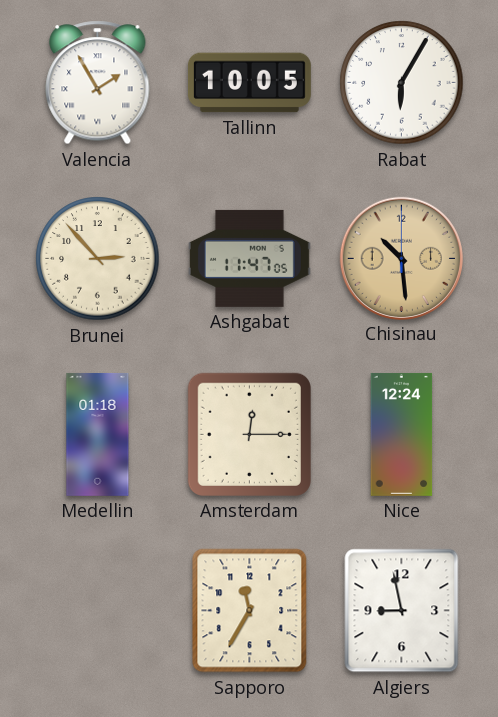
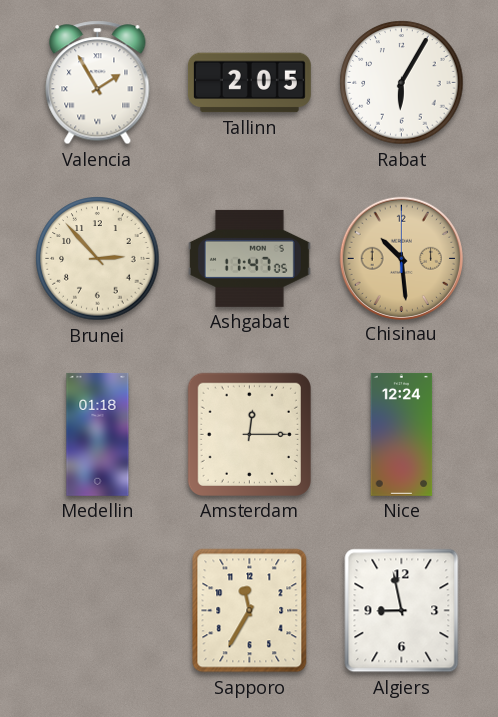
Tallinn: 10:05 -> 2:05 (249, 83)
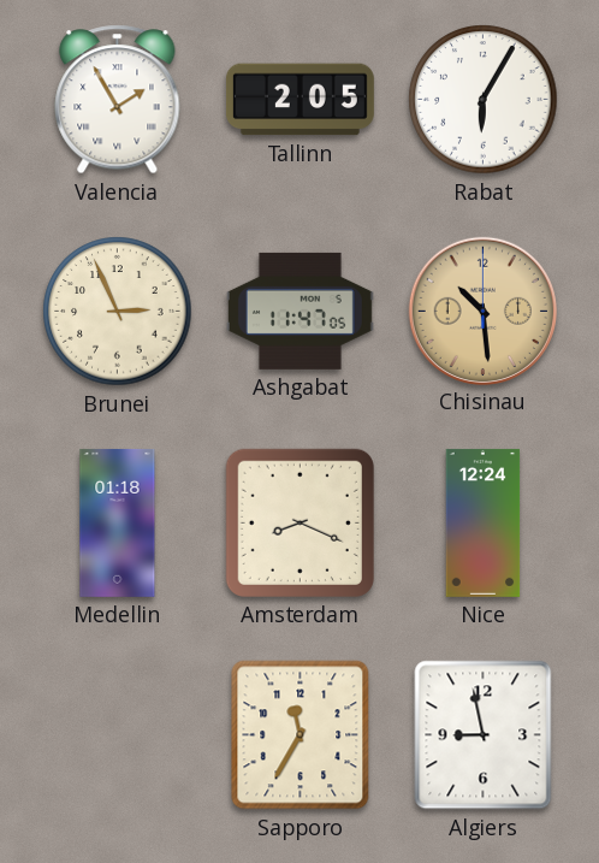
Brunei: 2:53 -> 2:56 (118, 312)
Amsterdam: 12:15 -> 8:19 (299, 522)
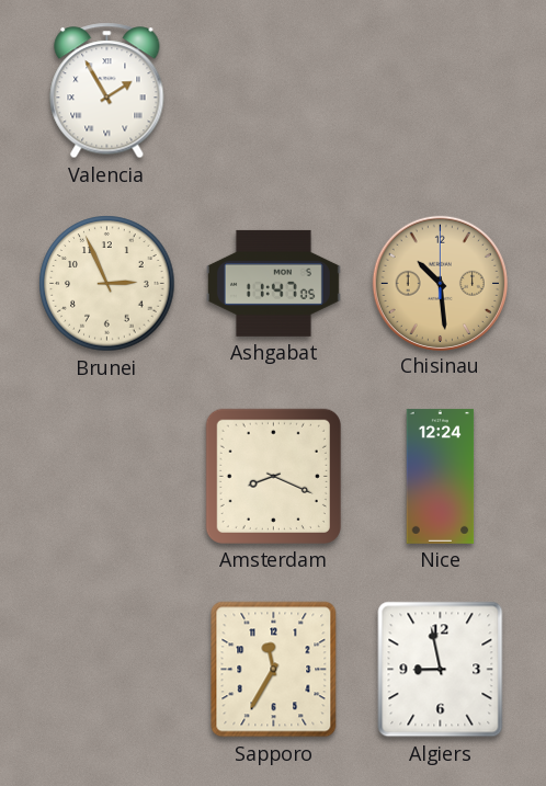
Tallinn: 2:05 -> none (299, 100)
Rabat: 6:05 -> none (484, 100)
Medellin: 01:18 -> none (118, 522)
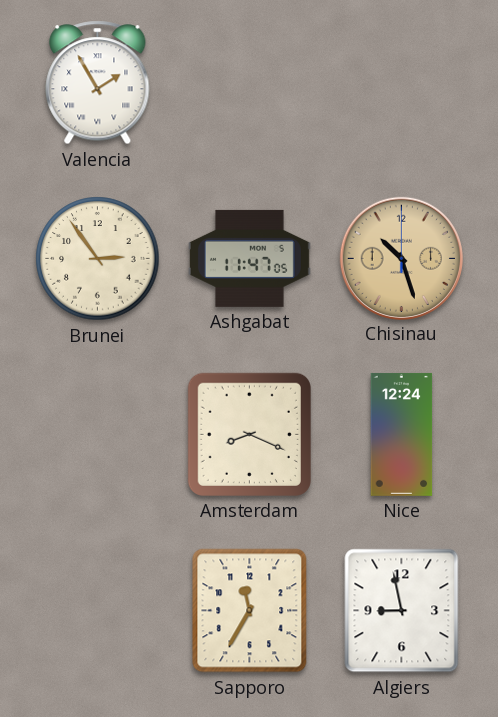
Brunei: 2:56 -> 2:54 (98, 259)
Chisinau: 10:29 -> 10:27 (401, 258)
